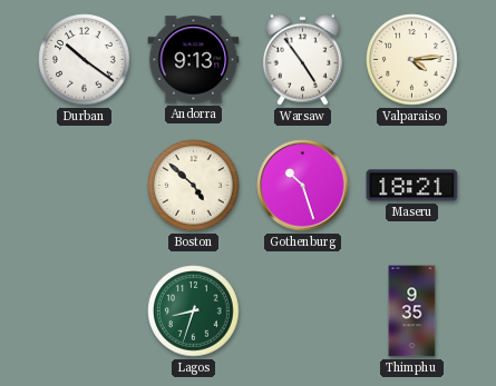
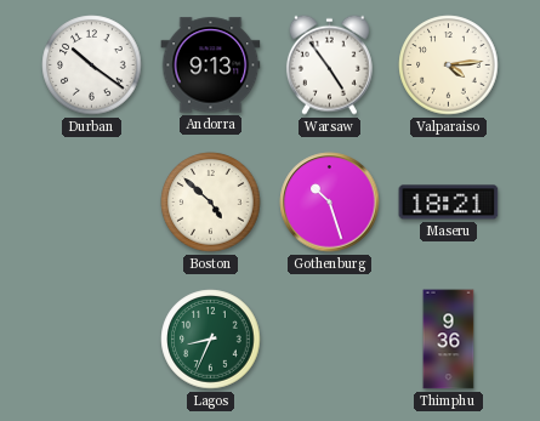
Lagos: 8:33 -> 8:34 (211, 340)
Thimphu: 9:35 -> 9:36 (449, 340)
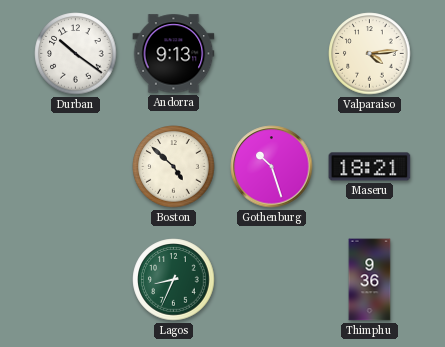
Warsaw: 4:54 -> none (329, 64)
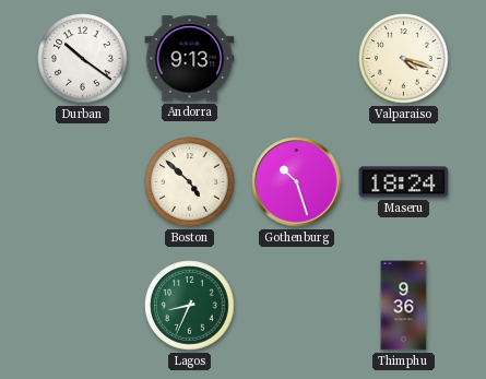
Valparaiso: 4:14 -> 4:18 (404, 59)
Maseru: 18:21 -> 18:24 (404, 182)
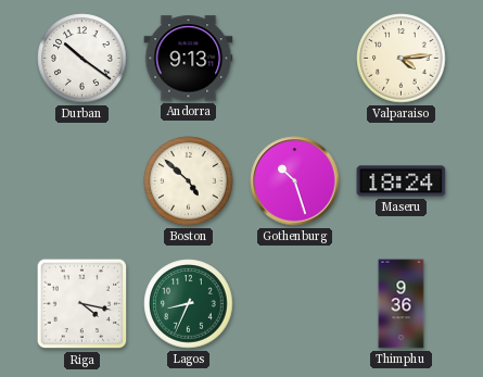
Valparaiso: 4:18 -> 4:14 (402, 59)
Riga: none -> 4:17 (82, 304)
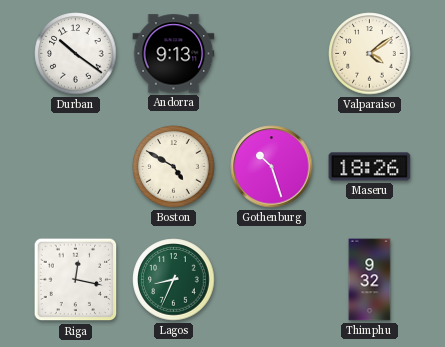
Valparaiso: 4:14 -> 4:09 (370, 54)
Boston: 4:52 -> 4:50 (174, 167)
Maseru: 18:24 -> 18:26 (370, 167)
Riga: 4:17 -> 12:17 (76, 280)
Thimphu: 9:36 -> 9:32 (370, 280)
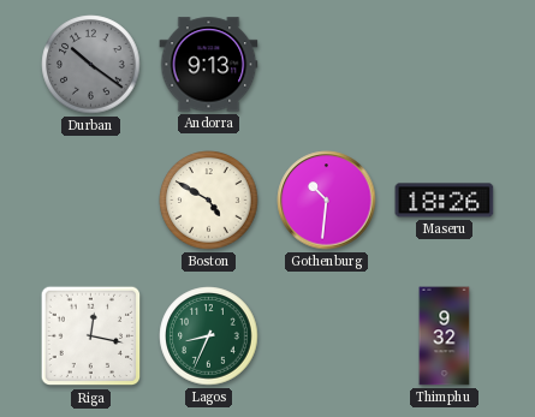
Durban dial: white -> grey (91, 65)
Valparaiso: 4:09 -> none (370, 54)
Gothenburg: 10:27 -> 10:31 (327, 201)
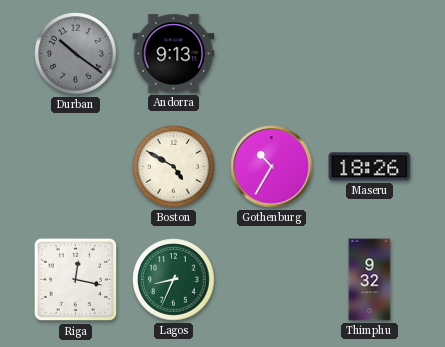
Gothenburg: 10:31 -> 10:35 (272, 167)
